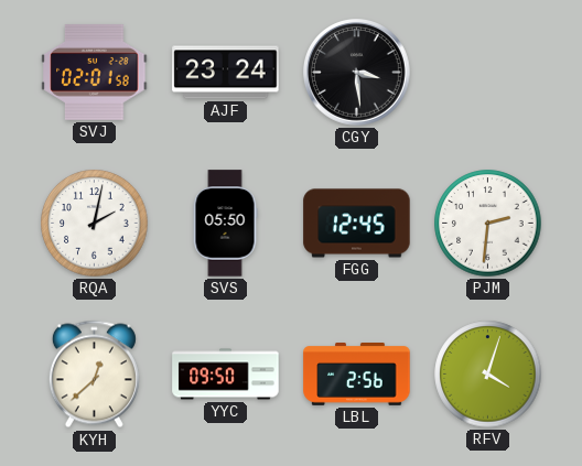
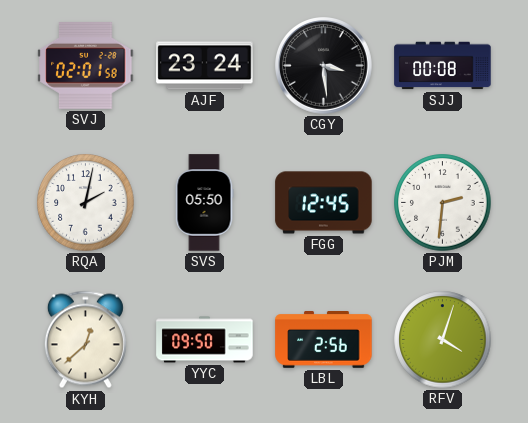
SJJ: none -> 00:08 (443, 66)
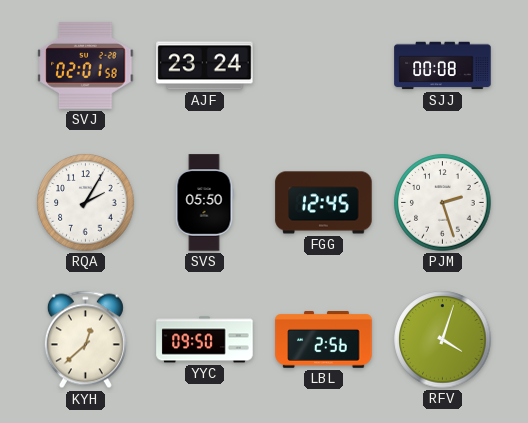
CGY: 3:29 -> none (324, 66)
RQA: 2:02 -> 2:05 (86, 203)
PJM: 2:31 -> 2:27 (443, 203)
